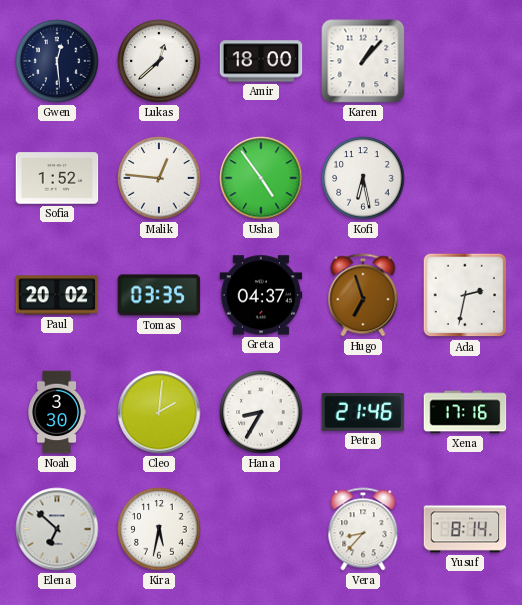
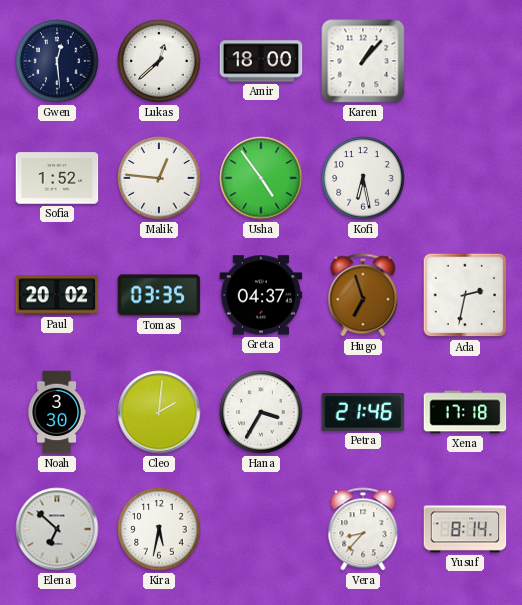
Hana: 8:35 -> 3:35 (261, 412)
Xena: 17:16 -> 17:18 (465, 412)
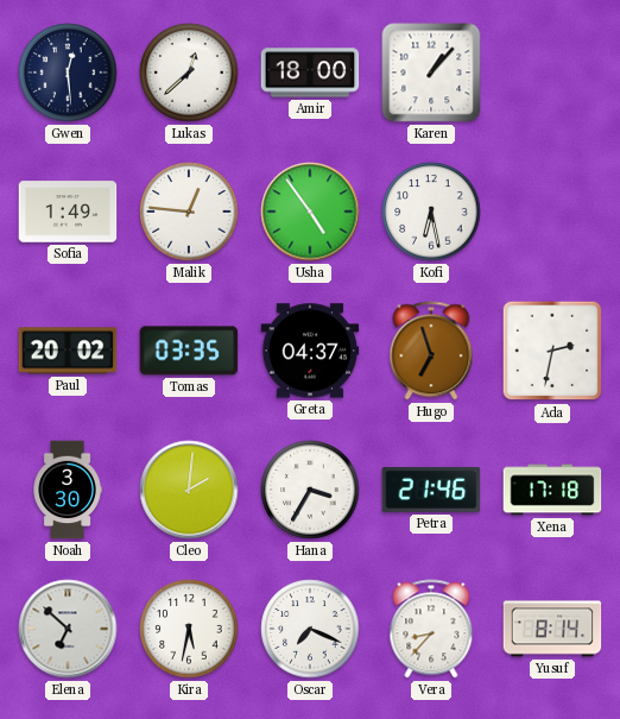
Sofia: 1:52 -> 1:49 (68, 212)
Oscar: none -> 7:19 (310, 629)
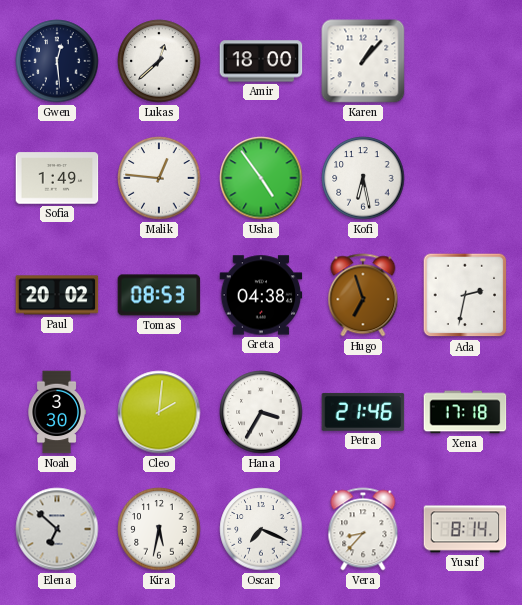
Tomas: 03:35 -> 08:53 (159, 295)
Greta: 04:37 -> 04:38 (261, 295)
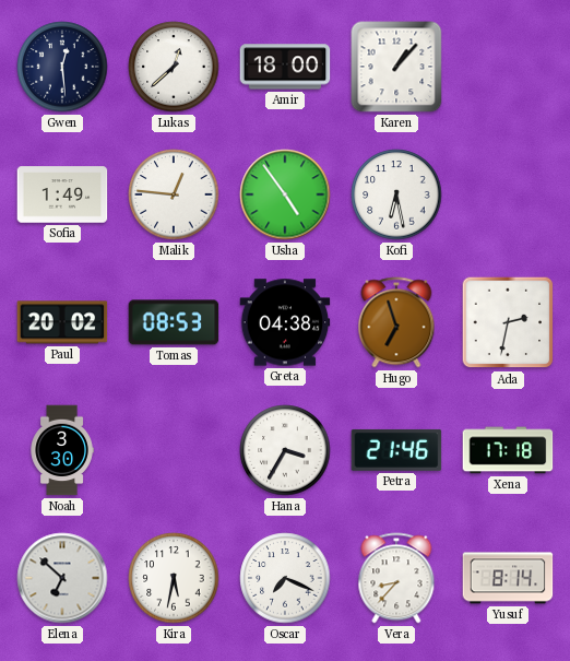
Cleo: 2:01 -> none (159, 412)
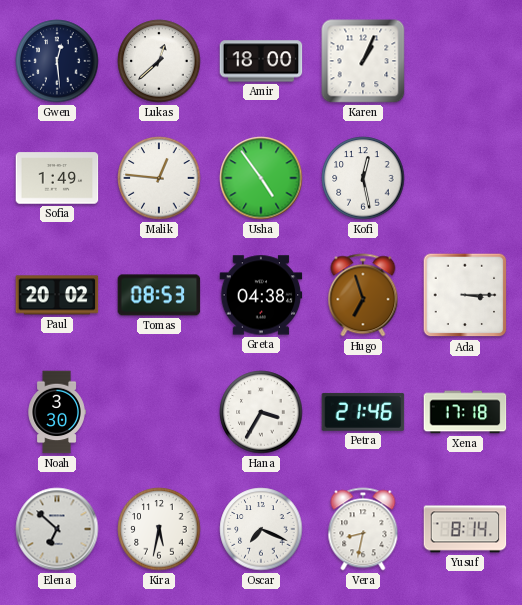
Karen: 1:07 -> 1:04 (363, 61)
Kofi: 6:28 -> 12:28 (363, 178)
Ada: 2:32 -> 3:15 (465, 295)
Vera: 8:37 -> 8:32 (363, 529)
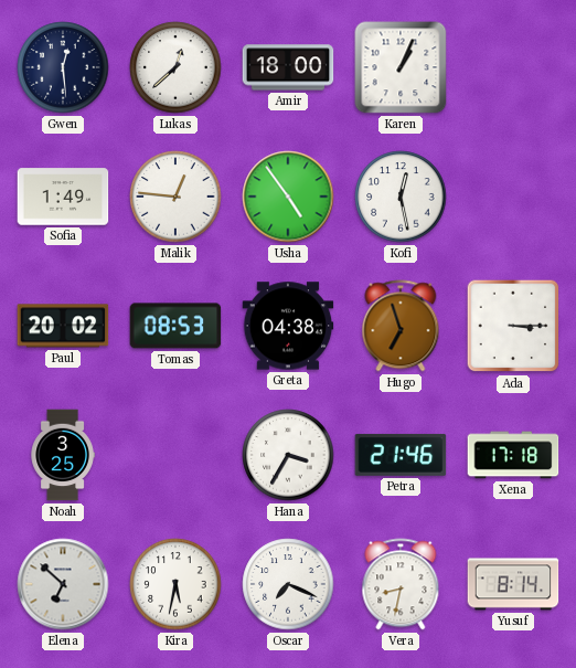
Noah: 3:30 -> 3:25 (63, 455)
